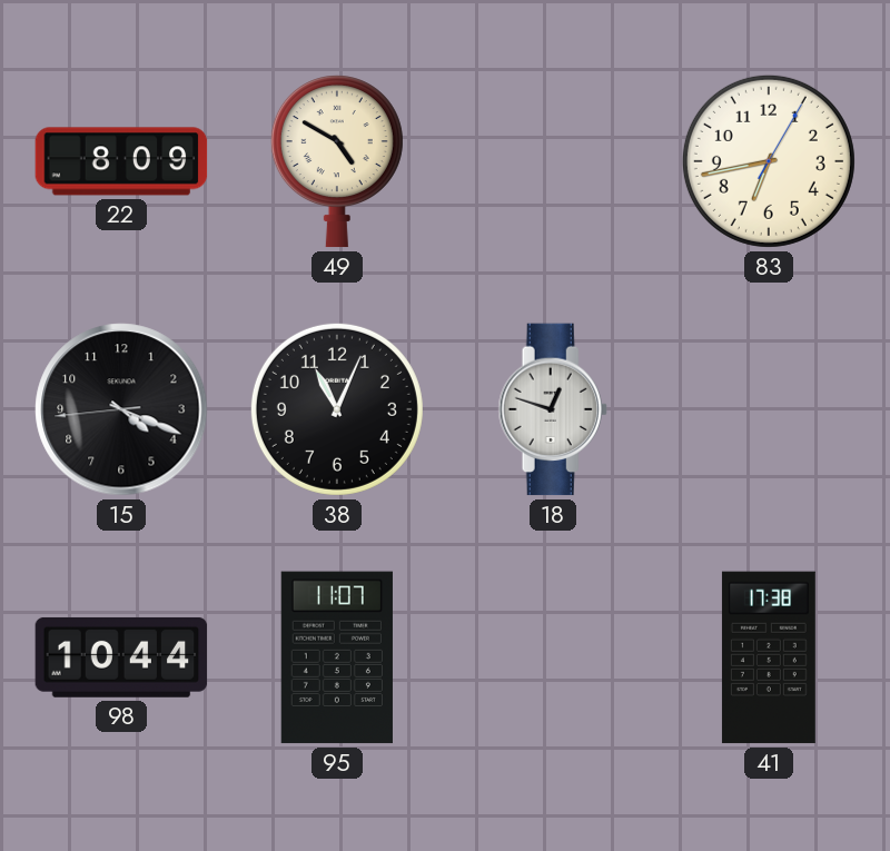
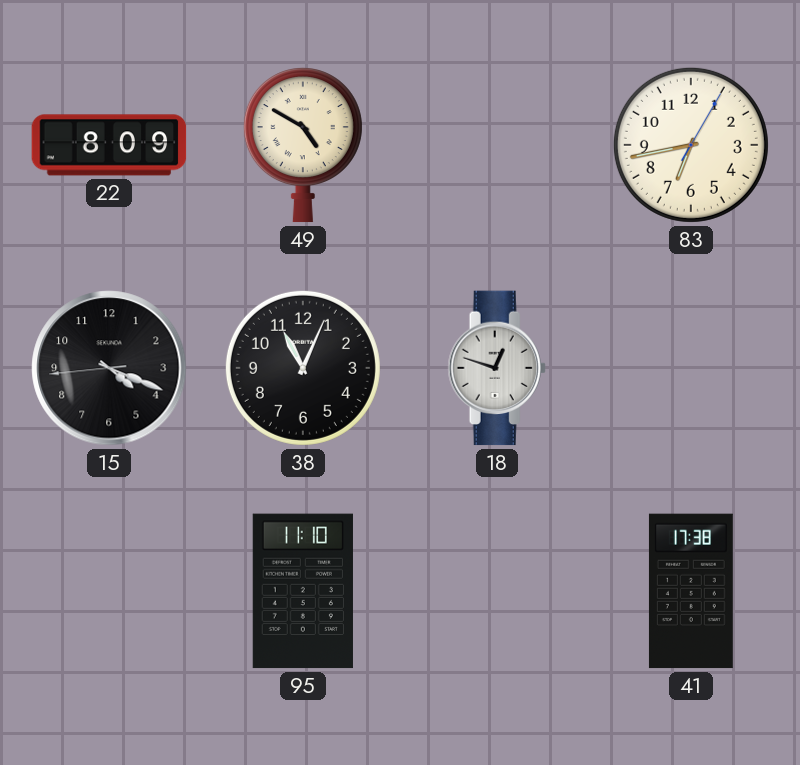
98: 10:44 -> none (121, 657)
95: 11:07 -> 11:10 (303, 591)
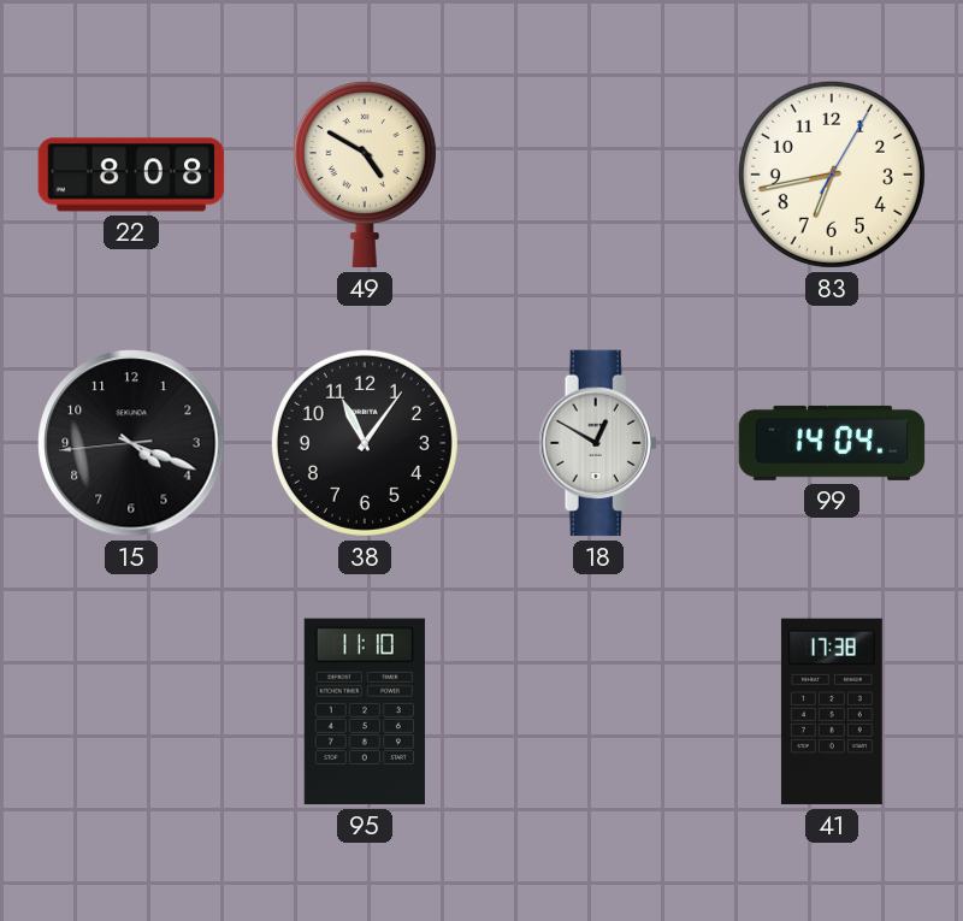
22: 8:09 -> 8:08 (131, 175)
38: 11:04 -> 11:06 (365, 443)
18: 12:48 -> 12:50 (598, 443)
99: none -> 14:04 (832, 443)
